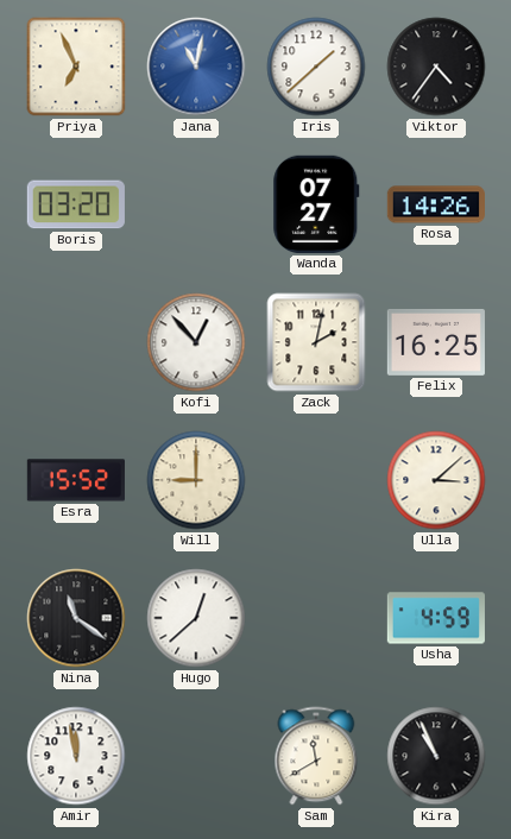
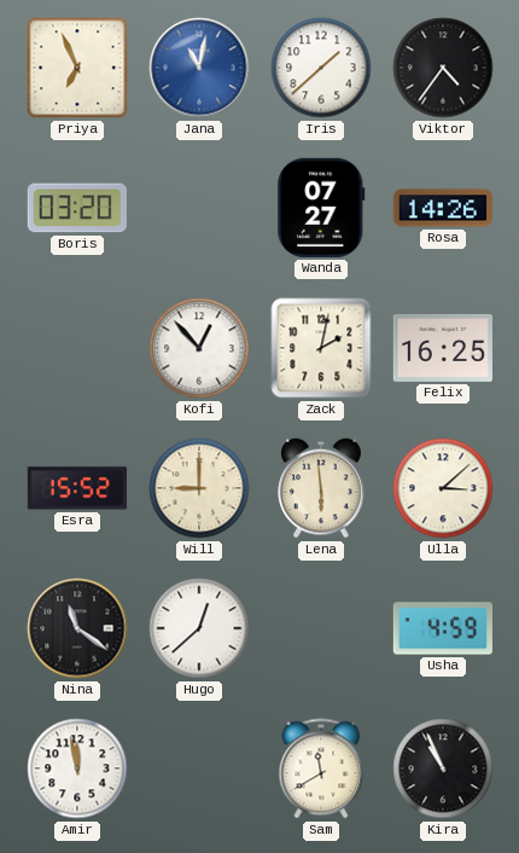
Lena: none -> 5:59 (321, 488)
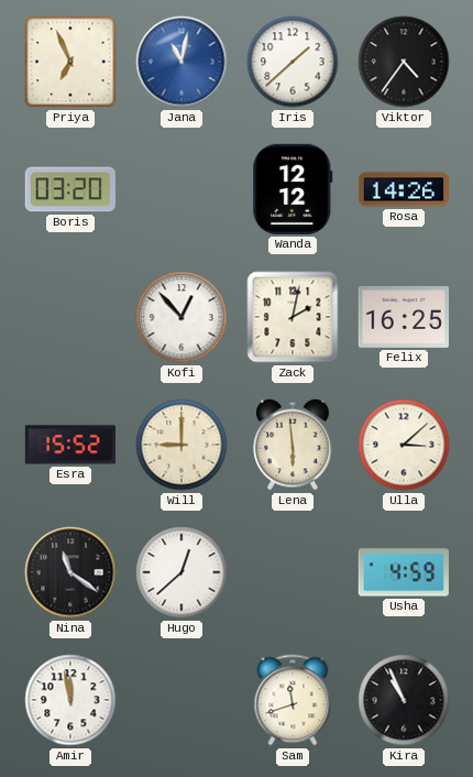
Wanda: 07:27 -> 12:12 (293, 189)
Sam: 11:40 -> 11:42 (293, 700)
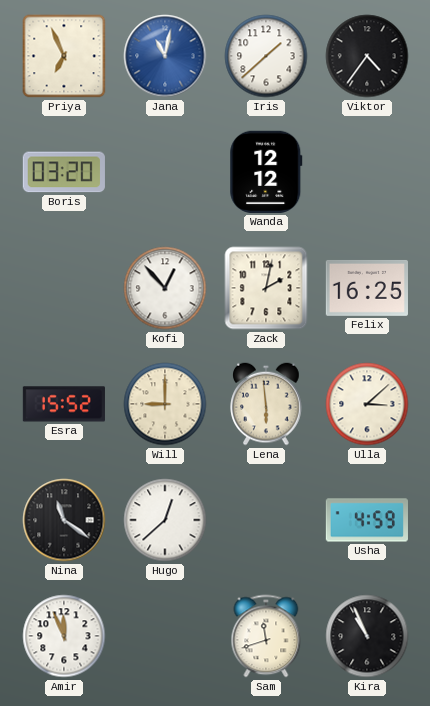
Rosa: 14:26 -> none (403, 189)
Amir: 11:58 -> 11:56 (64, 636)
